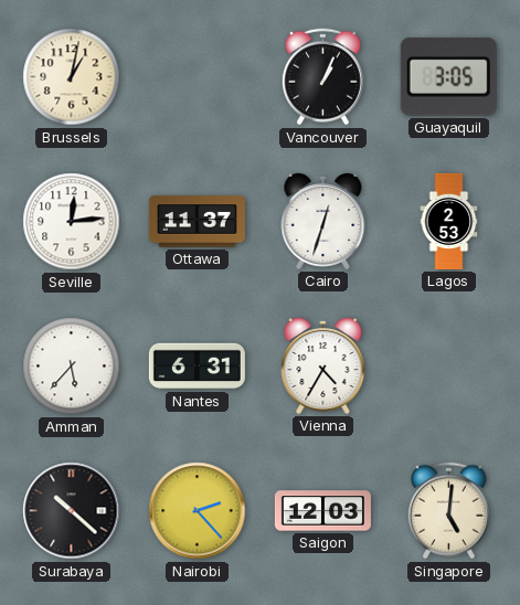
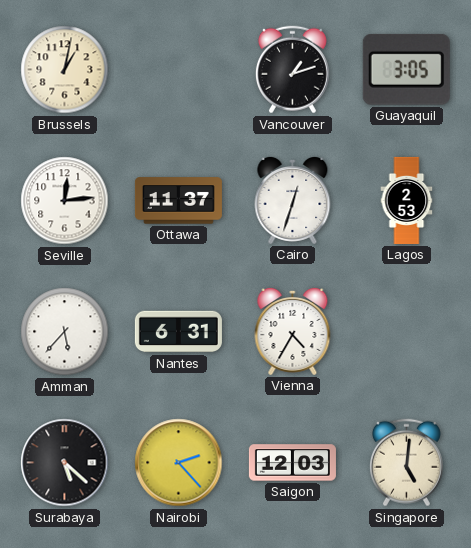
Vancouver: 1:04 -> 1:12 (292, 70)
Surabaya: 10:22 -> 5:22 (65, 463)
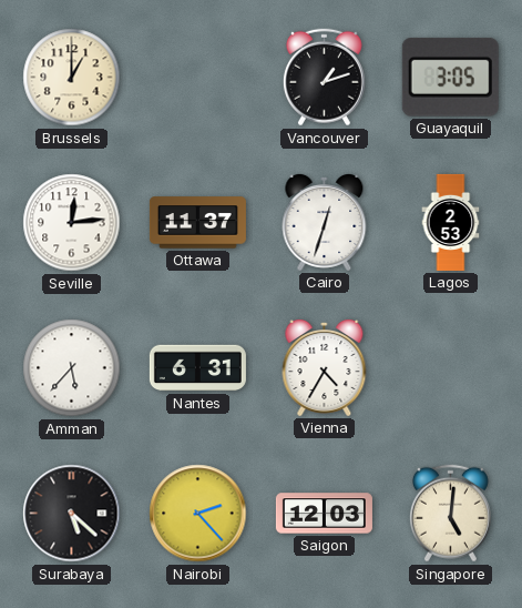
Brussels: 1:02 -> 1:00 (72, 78)
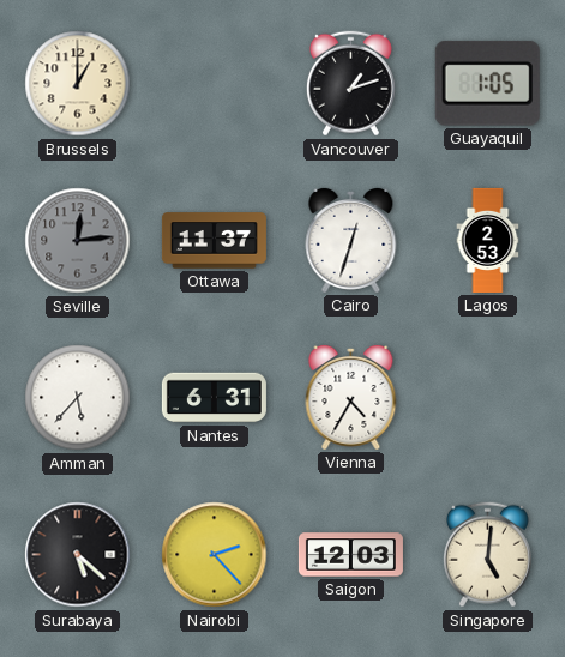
Guayaquil: 3:05 -> 1:05 (487, 83)
Seville dial: white -> grey (78, 241)
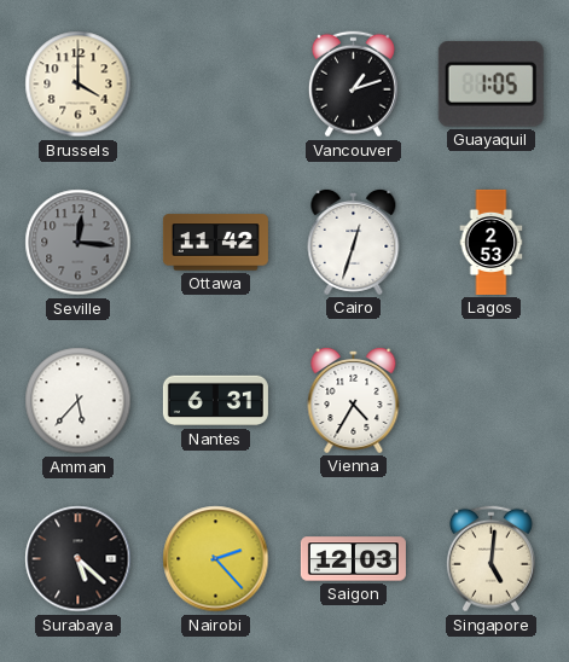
Brussels: 1:00 -> 4:00 (79, 85)
Seville: 12:14 -> 12:16 (79, 243)
Ottawa: 11:37 -> 11:42 (215, 243)
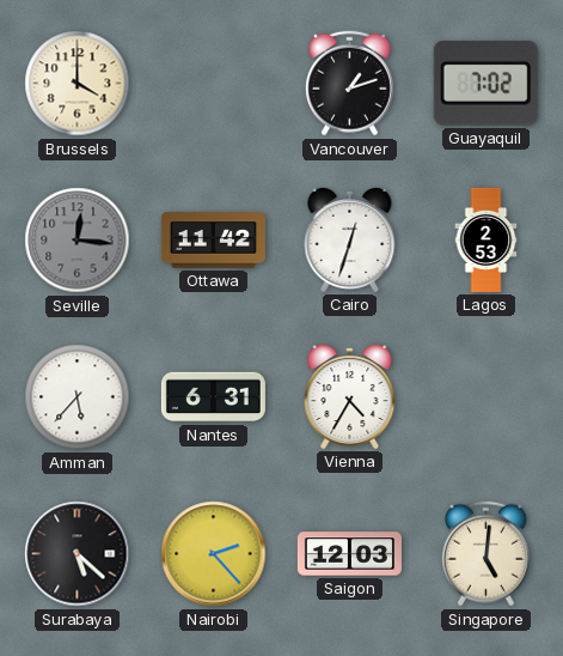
Guayaquil: 1:05 -> 7:02 (485, 83)
